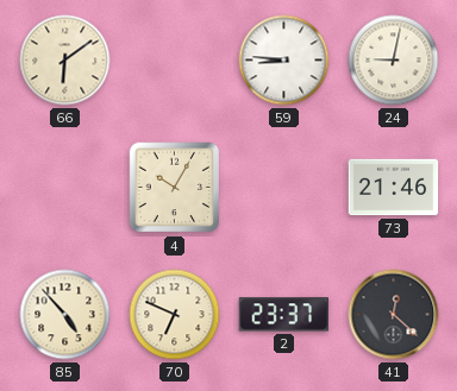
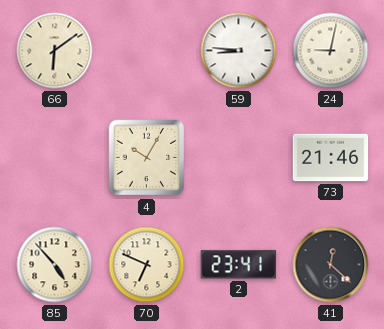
2: 23:37 -> 23:41 (239, 265)
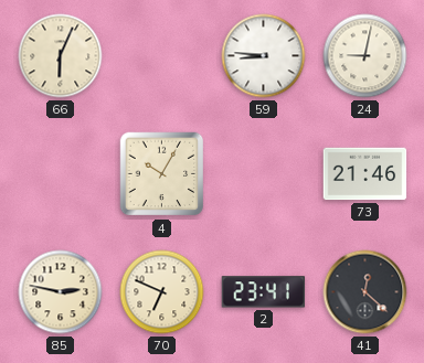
66: 6:09 -> 6:04 (61, 56)
85: 4:53 -> 2:47 (61, 292)
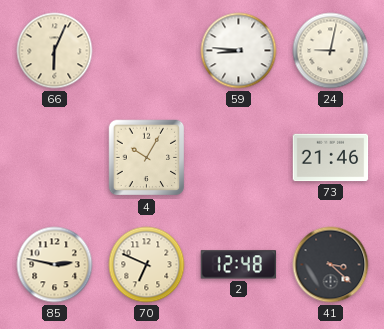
2: 23:41 -> 12:48 (239, 265)
41: 12:22 -> 3:22 (331, 265)
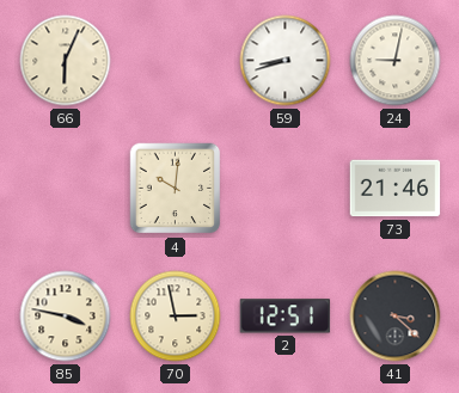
59: 8:46 -> 8:42 (286, 61)
4: 10:05 -> 10:01 (176, 189)
85: 2:47 -> 3:47 (66, 317)
70: 6:49 -> 2:58 (176, 317)
2: 12:48 -> 12:51 (286, 317)
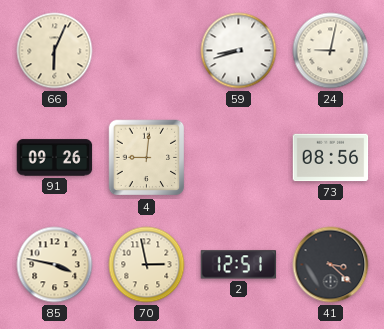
91: none -> 09:26 (55, 158)
4: 10:01 -> 9:01 (147, 158)
73: 21:46 -> 08:56 (331, 158)
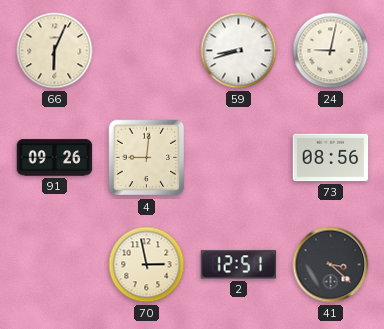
85: 3:47 -> none (55, 265)
